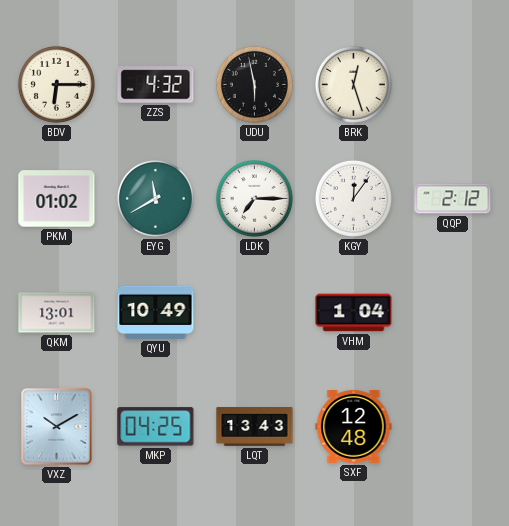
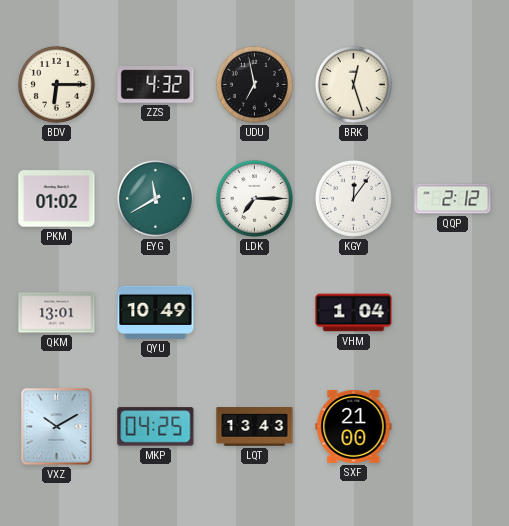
UDU: 5:58 -> 6:58 (254, 84)
SXF: 12:48 -> 21:00 (354, 426)
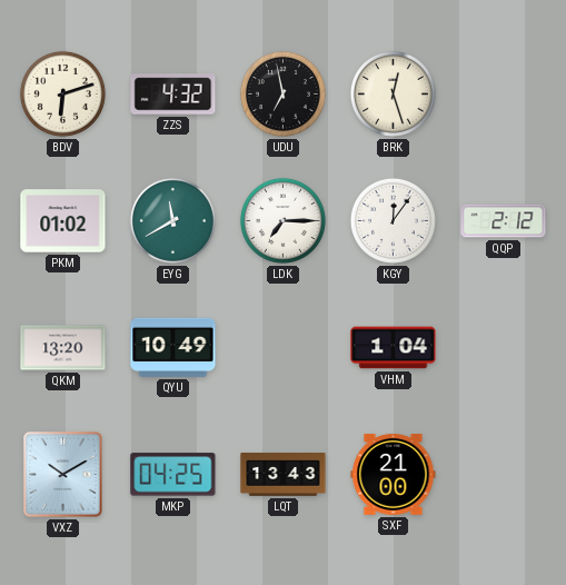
BDV: 6:15 -> 6:12 (62, 93)
QKM: 13:01 -> 13:20 (63, 348)
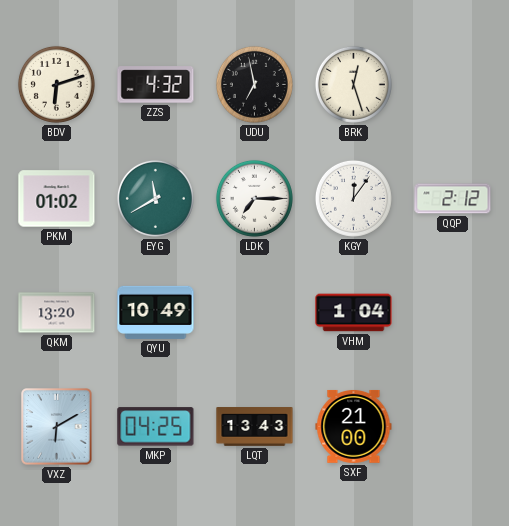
VXZ: 10:10 -> 6:10 (57, 427)
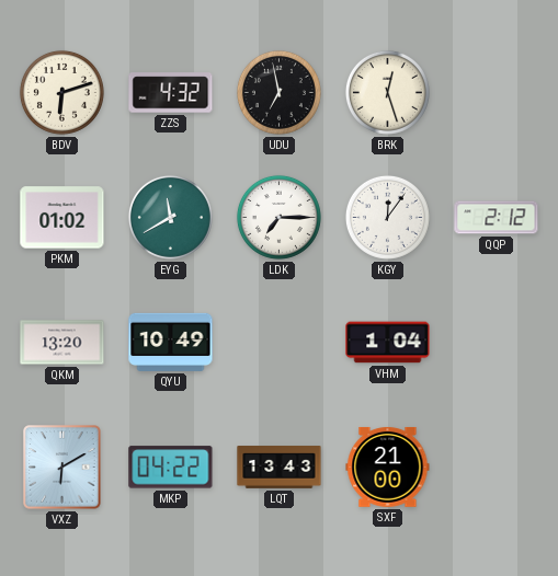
MKP: 04:25 -> 04:22 (171, 468)
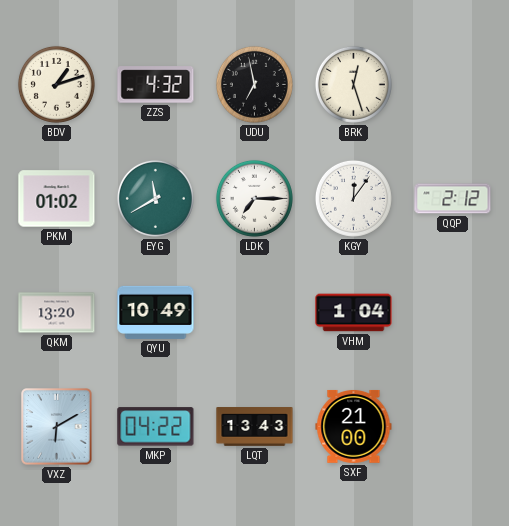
BDV: 6:12 -> 1:12 (56, 84)
